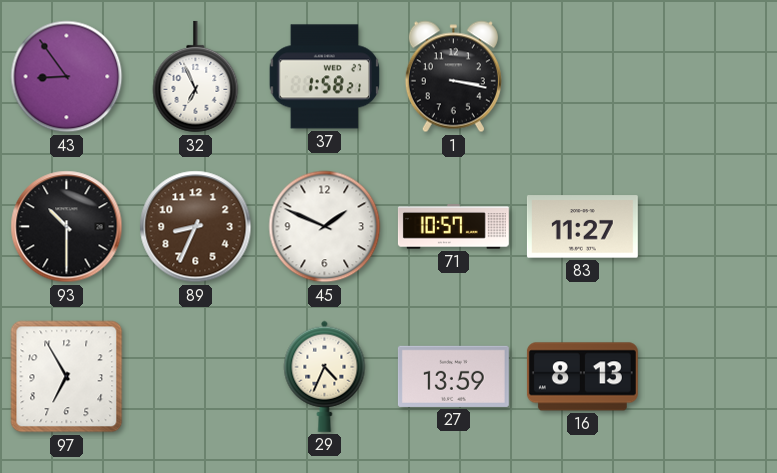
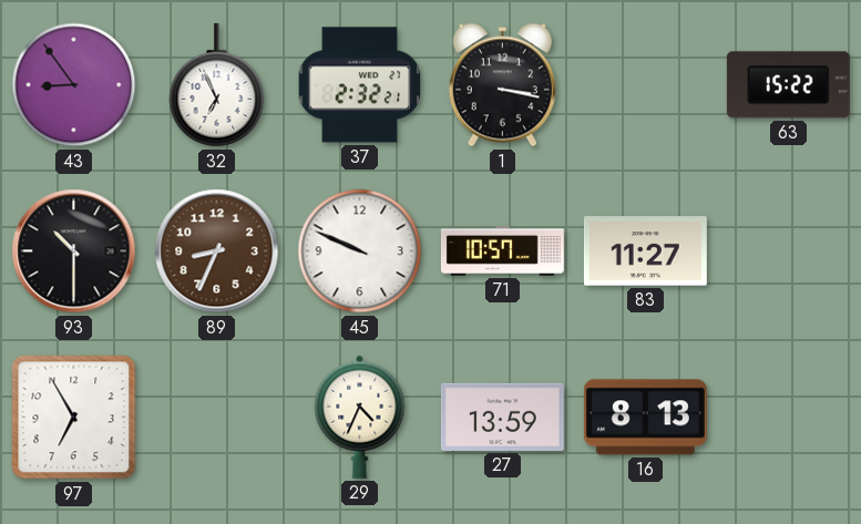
37: 1:58 -> 2:32 (360, 85)
63: none -> 15:22 (788, 85)
45: 1:49 -> 9:49 (360, 251)
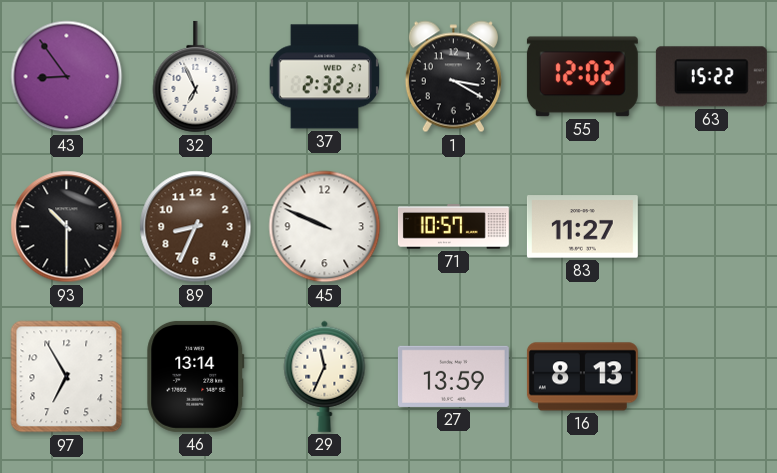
1: 3:17 -> 3:20 (453, 77)
55: none -> 12:02 (582, 77)
46: none -> 13:14 (196, 376)
29: 4:34 -> 11:34 (325, 376)
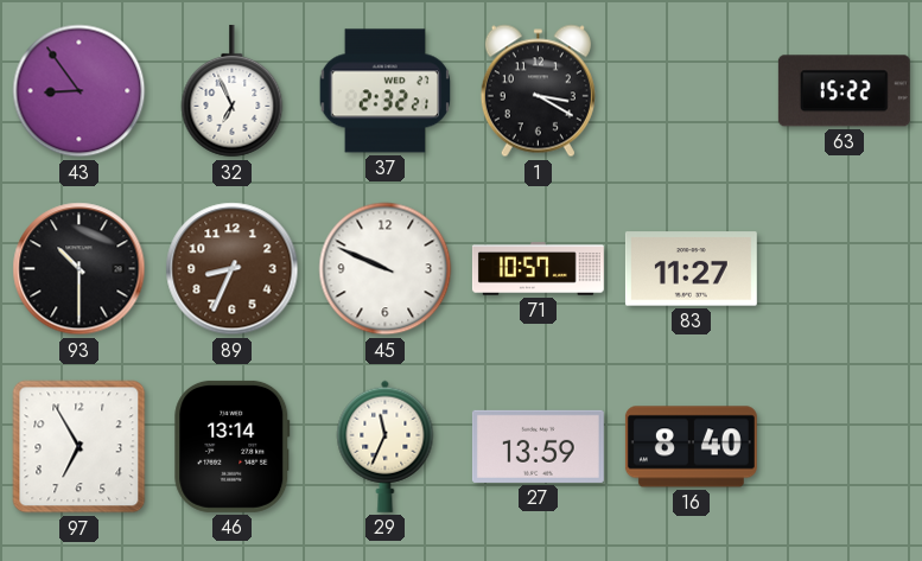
55: 12:02 -> none (582, 77)
16: 8:13 -> 8:40 (691, 447)
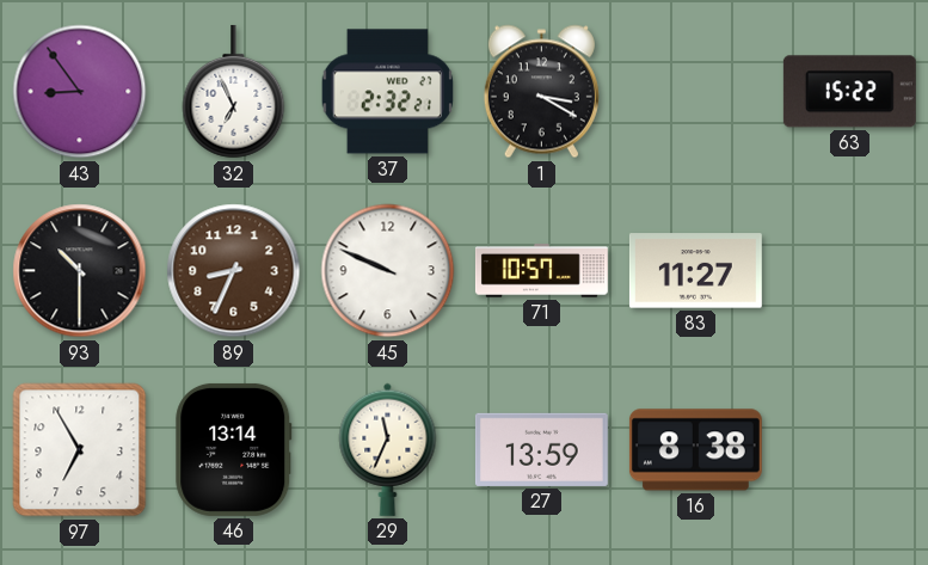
16: 8:40 -> 8:38 (695, 450)
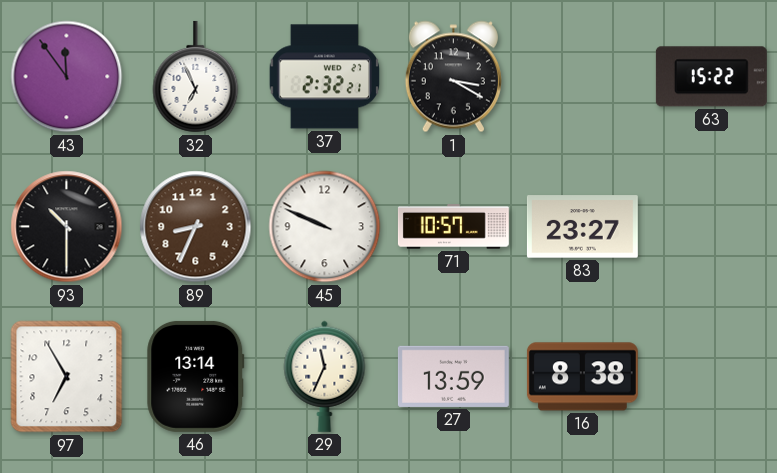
43: 8:54 -> 11:54 (67, 77)
83: 11:27 -> 23:27 (582, 227)
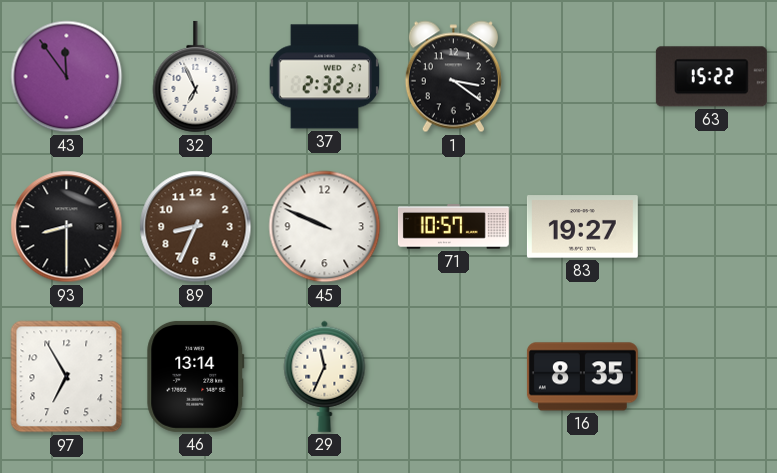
1: 3:20 -> 3:21 (453, 77)
93: 10:30 -> 8:30 (67, 227)
83: 23:27 -> 19:27 (582, 227)
27: 13:59 -> none (453, 376)
16: 8:38 -> 8:35 (582, 377)
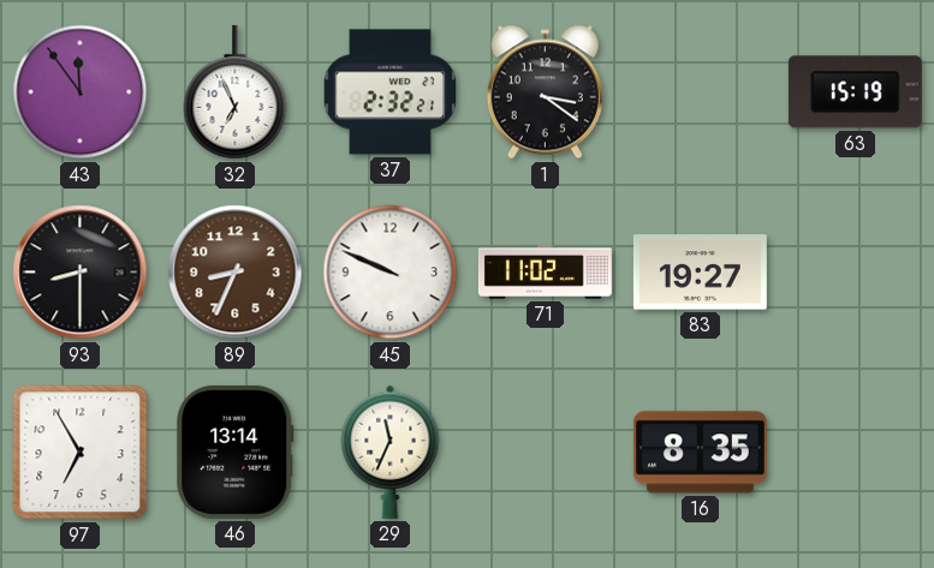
63: 15:22 -> 15:19 (855, 92)
71: 10:57 -> 11:02 (545, 273)
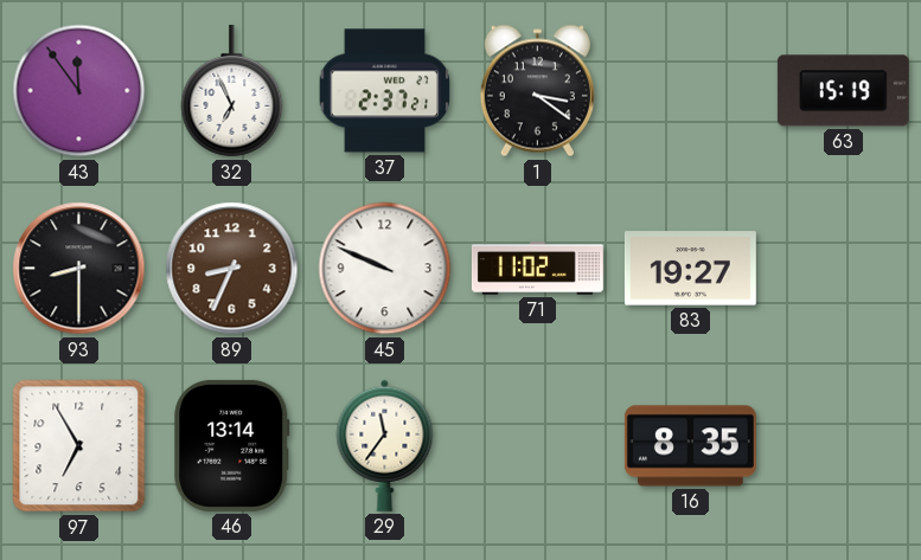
37: 2:32 -> 2:37 (385, 91)
29: 11:34 -> 11:36 (385, 445)
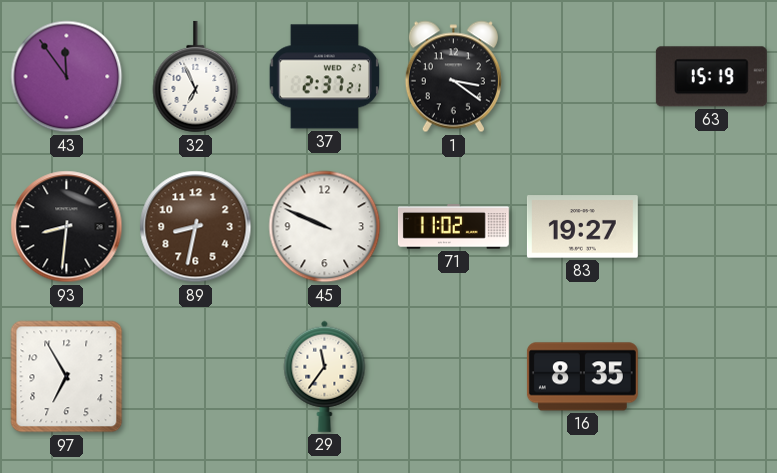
93: 8:30 -> 8:31 (67, 227)
89: 8:34 -> 8:32 (196, 227)
46: 13:14 -> none (232, 445)
